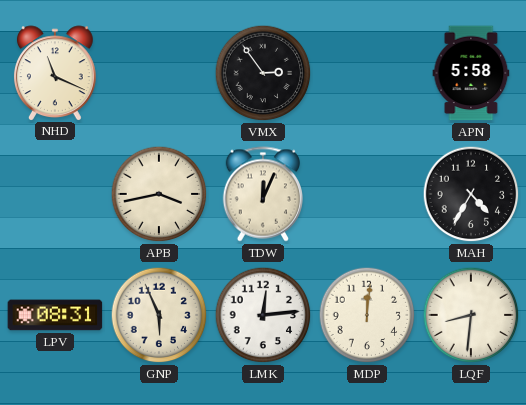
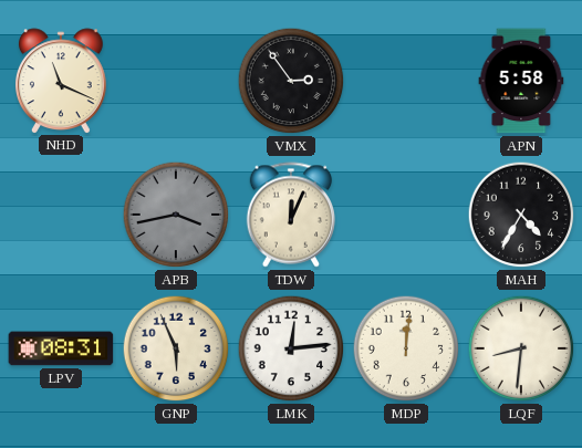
APB dial: cream -> grey (176, 215)
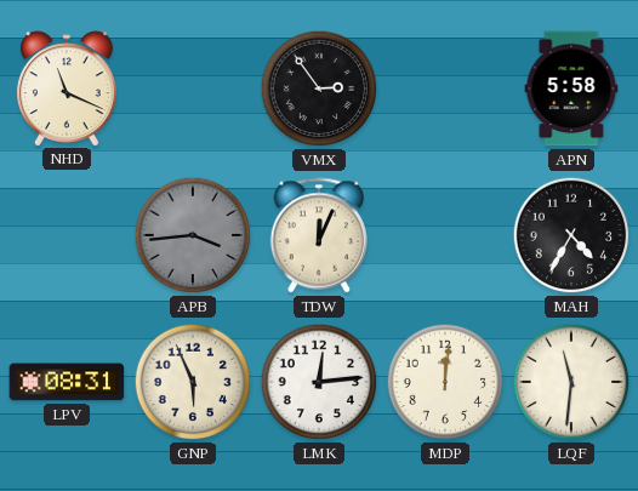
APB: 3:43 -> 3:44 (193, 235)
LQF: 8:31 -> 11:31 (571, 382)
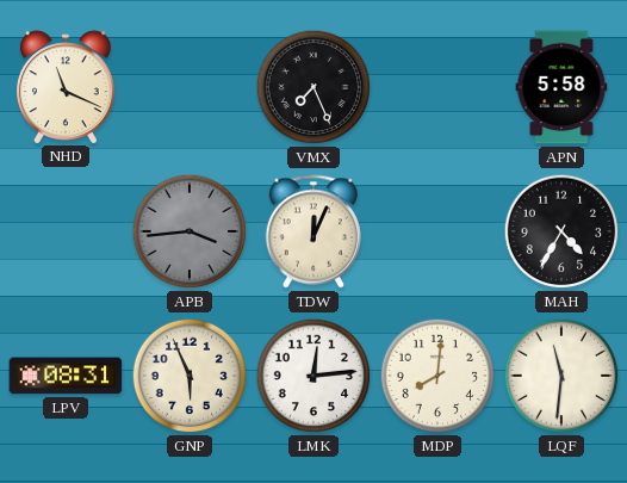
VMX: 2:54 -> 7:26 (313, 87)
MDP: 12:01 -> 8:01 (437, 376)
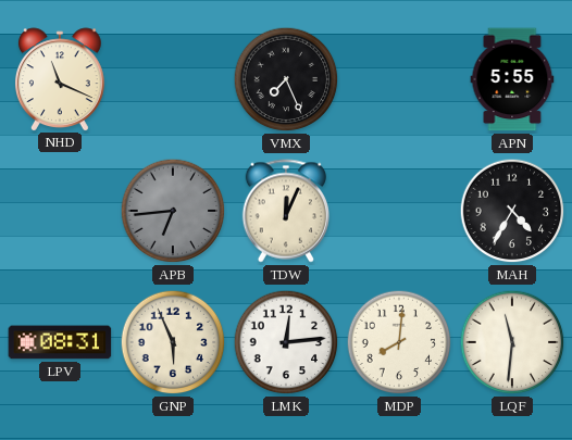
APN: 5:58 -> 5:55 (512, 79)
APB: 3:44 -> 6:44 (173, 211)
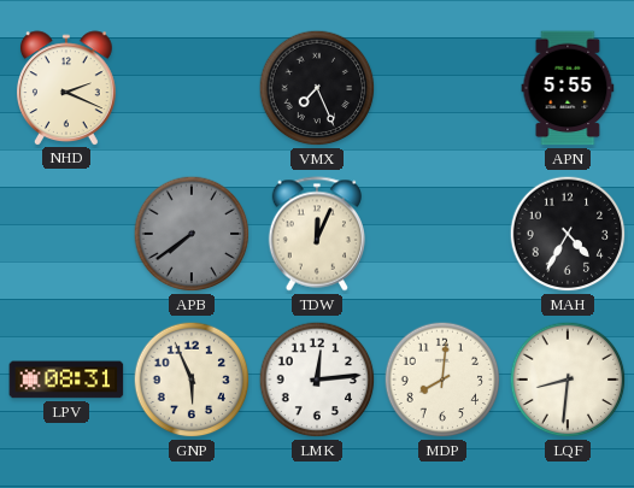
NHD: 11:19 -> 2:19 (66, 88)
APB: 6:44 -> 7:39 (192, 234)
LQF: 11:31 -> 8:31 (568, 380)
